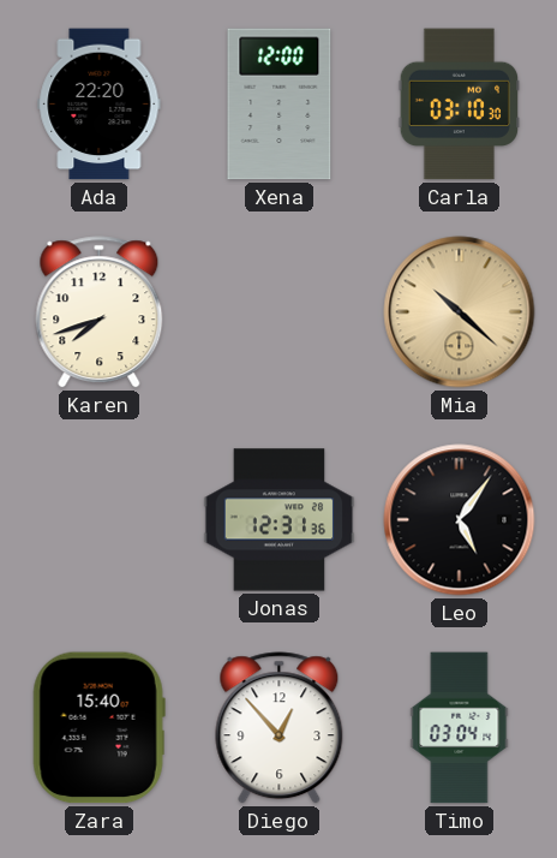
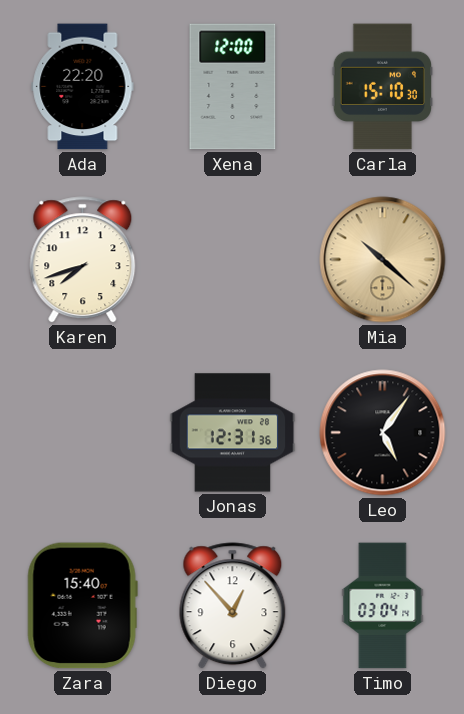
Carla: 03:10 -> 15:10 (382, 87)
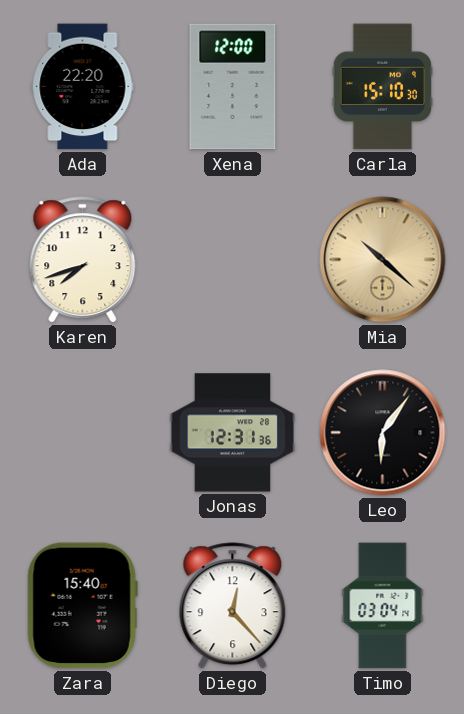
Leo: 5:06 -> 6:06 (383, 433)
Diego: 12:53 -> 12:23 (233, 606)
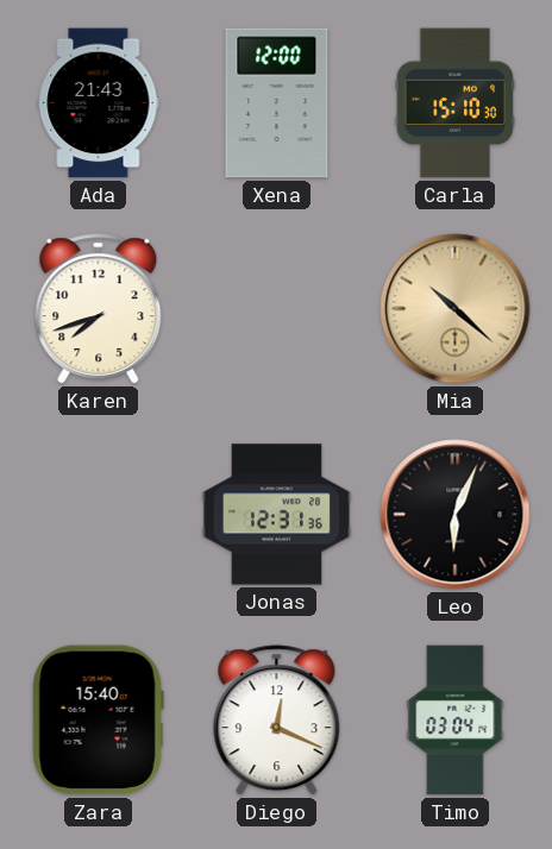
Ada: 22:20 -> 21:43 (99, 103)
Leo: 6:06 -> 6:04 (456, 515)
Diego: 12:23 -> 12:19 (277, 721)
